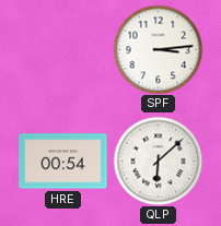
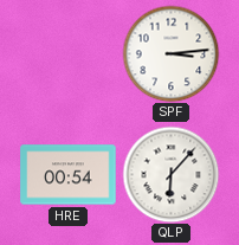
QLP: 6:08 -> 6:07 (170, 174)
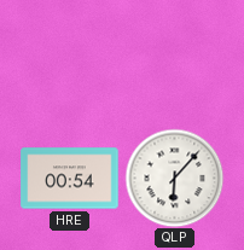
SPF: 3:14 -> none (170, 53)
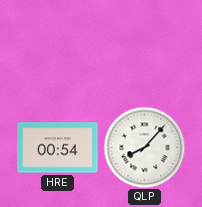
QLP: 6:07 -> 8:07 (144, 147)
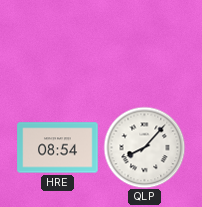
HRE: 00:54 -> 08:54 (58, 148)
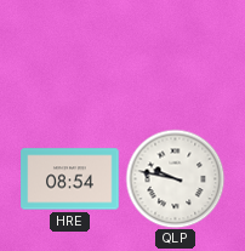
QLP: 8:07 -> 9:47 (175, 178)
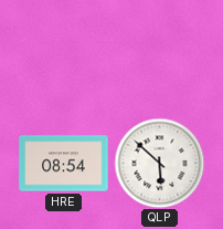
QLP: 9:47 -> 5:52 (159, 163)
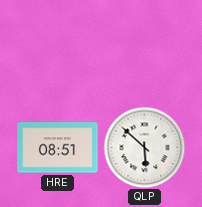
HRE: 08:54 -> 08:51 (58, 148)
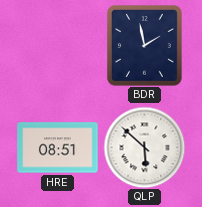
BDR: none -> 1:58 (145, 46)
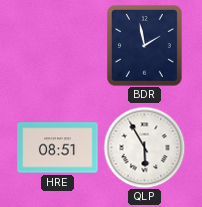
QLP: 5:52 -> 5:55 (144, 147)
